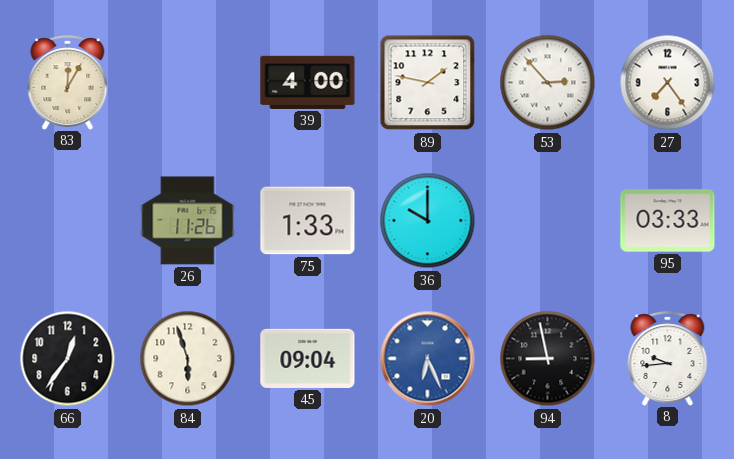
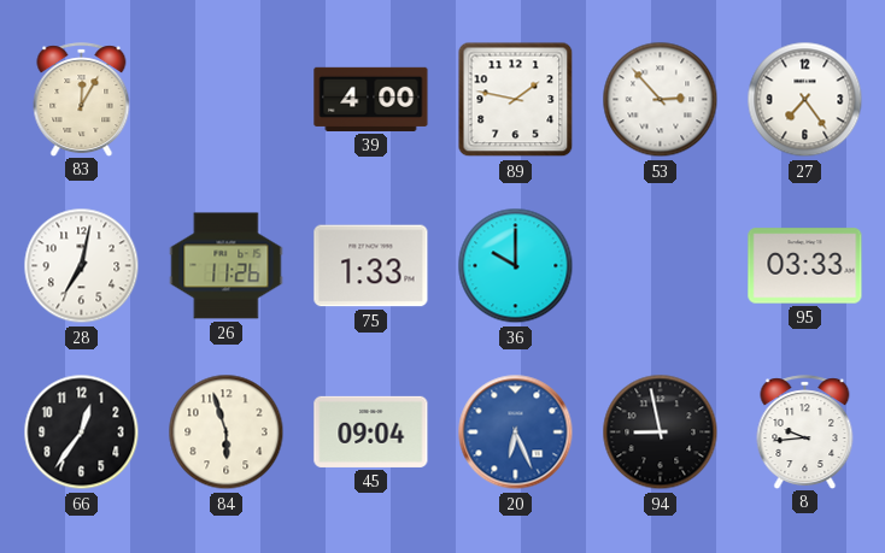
28: none -> 7:02 (82, 266)
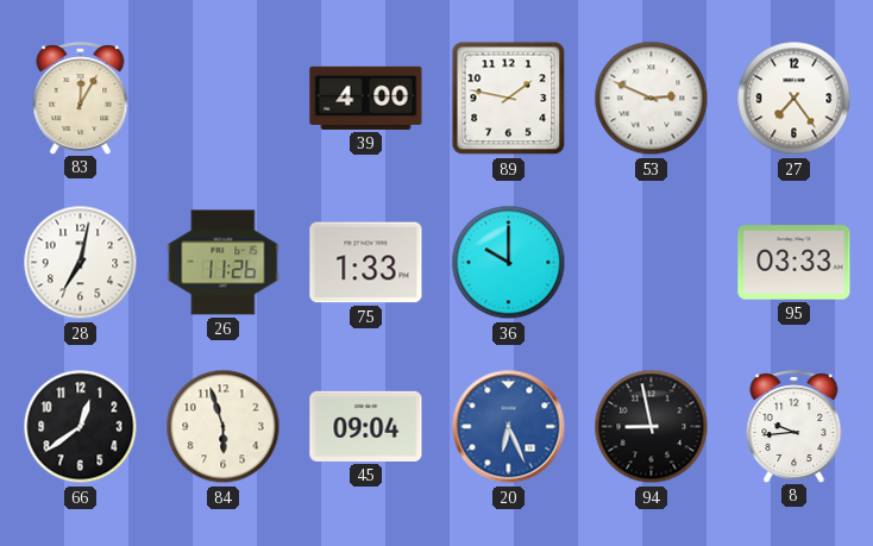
53: 2:53 -> 2:49 (652, 99)
66: 12:36 -> 12:39 (81, 427)
